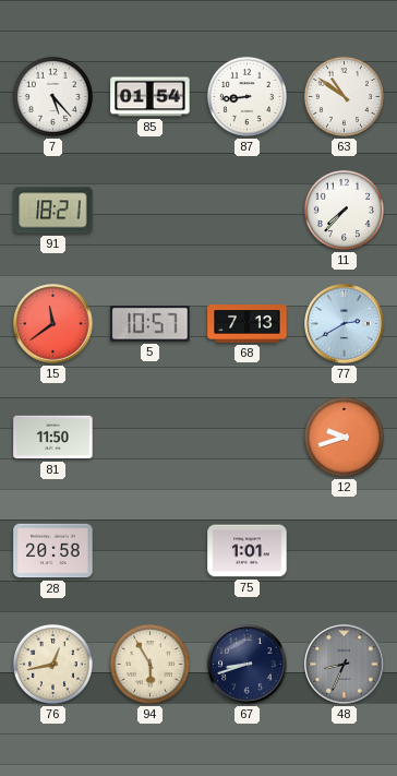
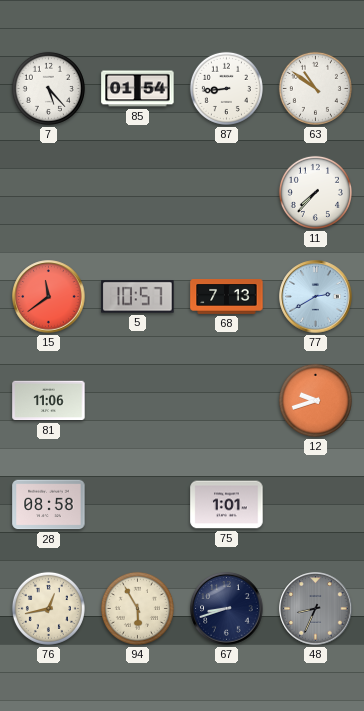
91: 18:21 -> none (53, 211)
81: 11:50 -> 11:06 (49, 401)
28: 20:58 -> 08:58 (49, 505)
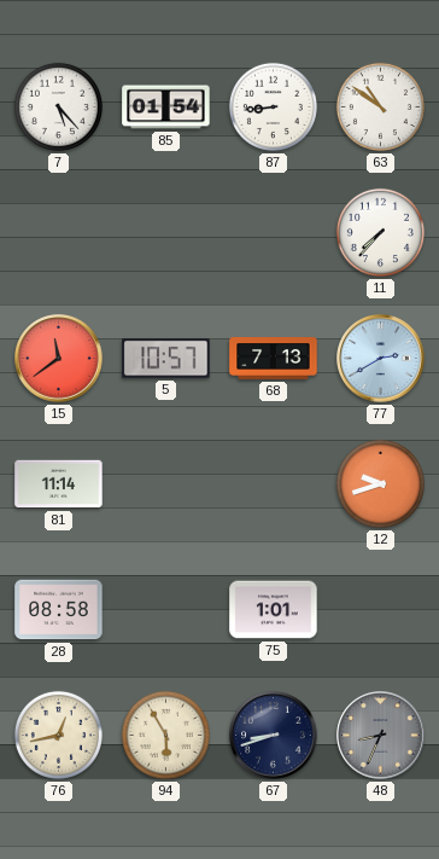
81: 11:06 -> 11:14 (59, 484)
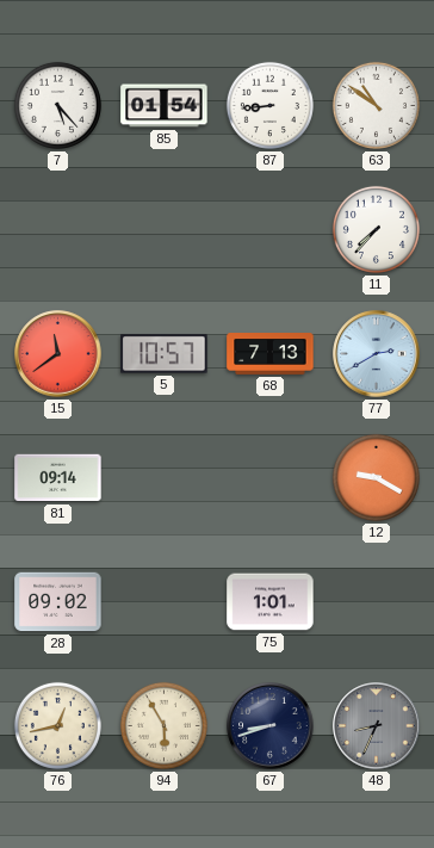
81: 11:14 -> 09:14 (58, 478)
12: 9:42 -> 9:20 (376, 477)
28: 08:58 -> 09:02 (58, 602)
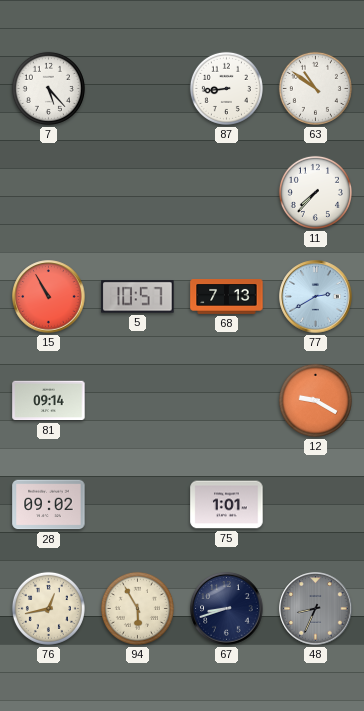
85: 01:54 -> none (165, 106)
15: 11:39 -> 10:55 (49, 297)
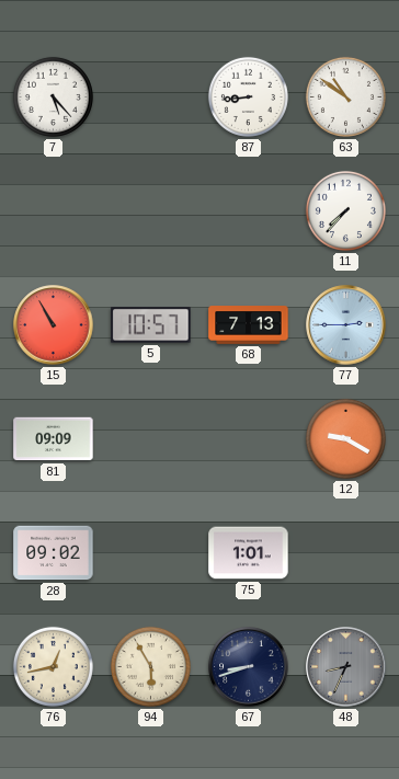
77: 2:40 -> 2:45 (346, 325)
81: 09:14 -> 09:09 (54, 439)
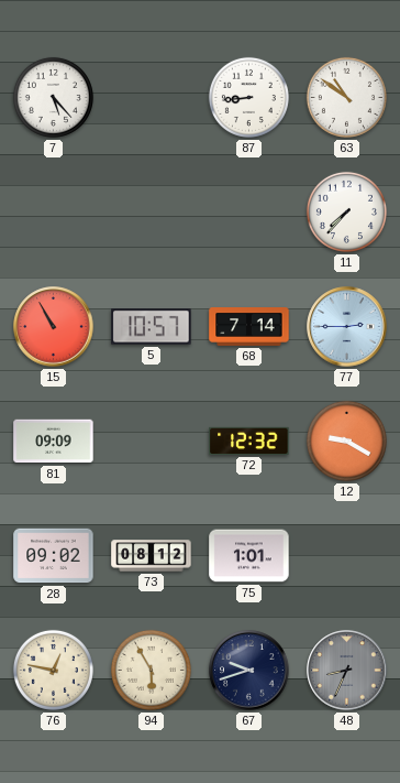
68: 7:13 -> 7:14 (249, 327)
72: none -> 12:32 (249, 441)
73: none -> 08:12 (152, 556)
76: 12:43 -> 12:47 (53, 670)
67: 8:42 -> 9:42 (249, 671)
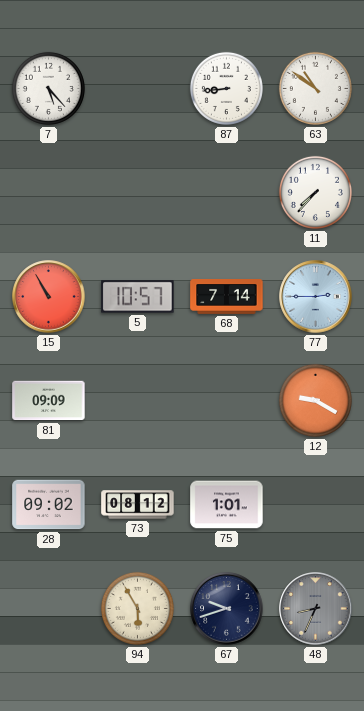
72: 12:32 -> none (249, 441)
76: 12:47 -> none (53, 670)
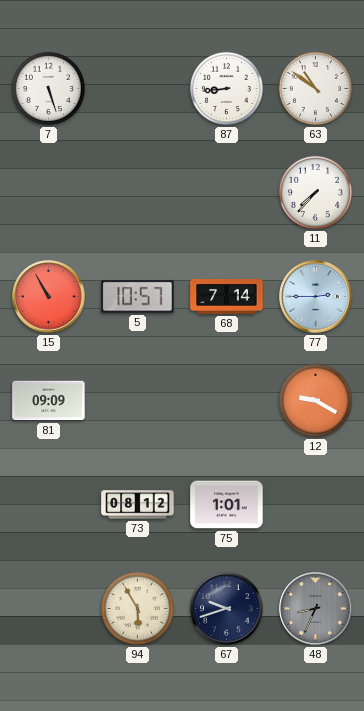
7: 5:23 -> 5:27 (48, 88)
28: 09:02 -> none (49, 505)
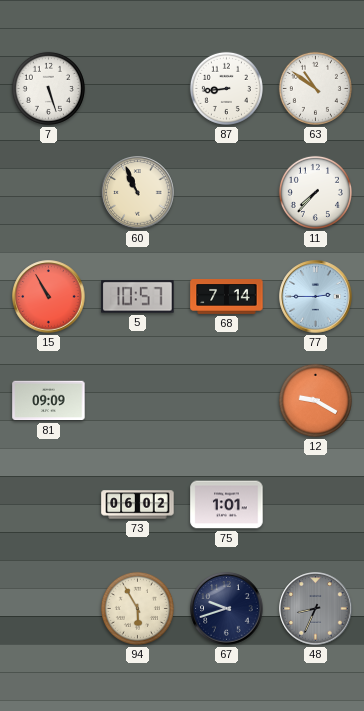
60: none -> 10:56 (138, 193)
73: 08:12 -> 06:02 (138, 505)
